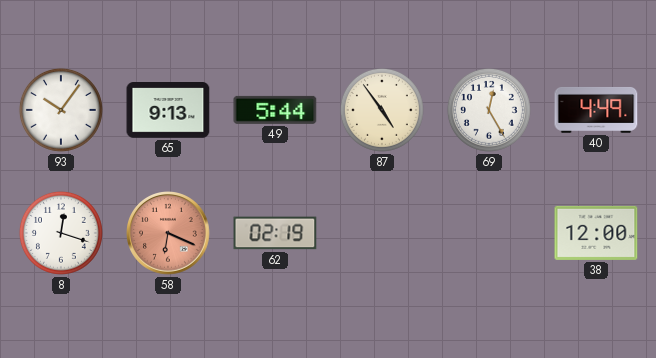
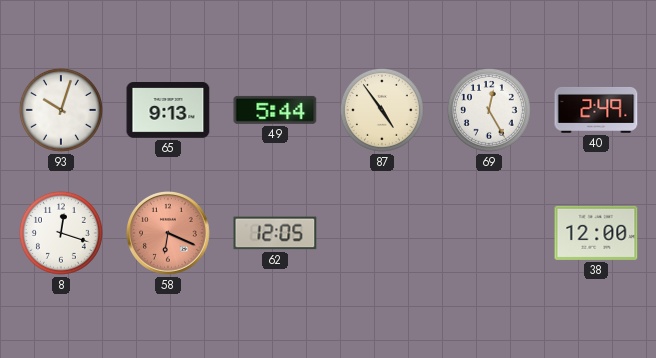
93: 10:06 -> 10:03 (61, 110)
40: 4:49 -> 2:49 (596, 110)
62: 02:19 -> 12:05 (275, 233)
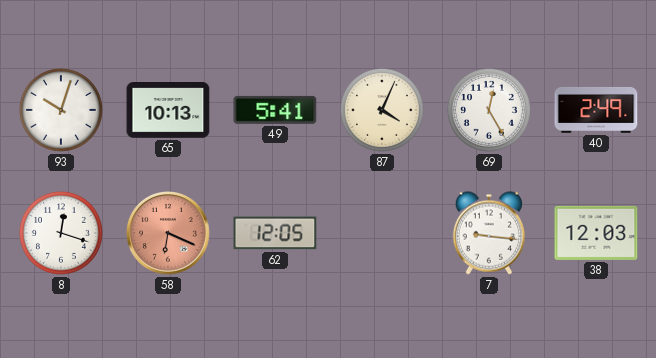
65: 9:13 -> 10:13 (168, 111)
49: 5:44 -> 5:41 (275, 110)
87: 4:54 -> 4:04 (382, 110)
7: none -> 9:16 (489, 233)
38: 12:00 -> 12:03 (596, 233)
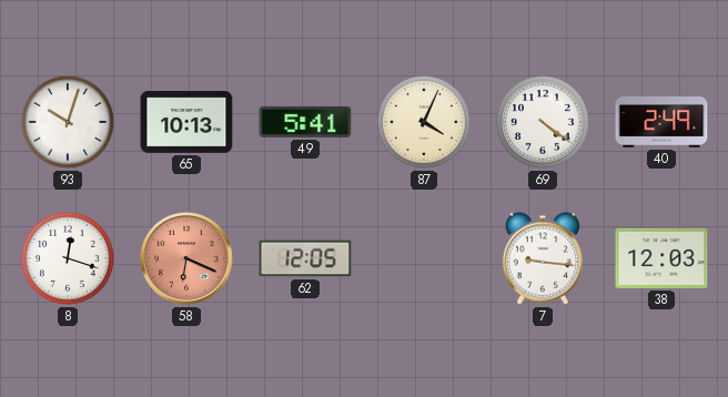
69: 12:25 -> 4:21 (543, 122)
